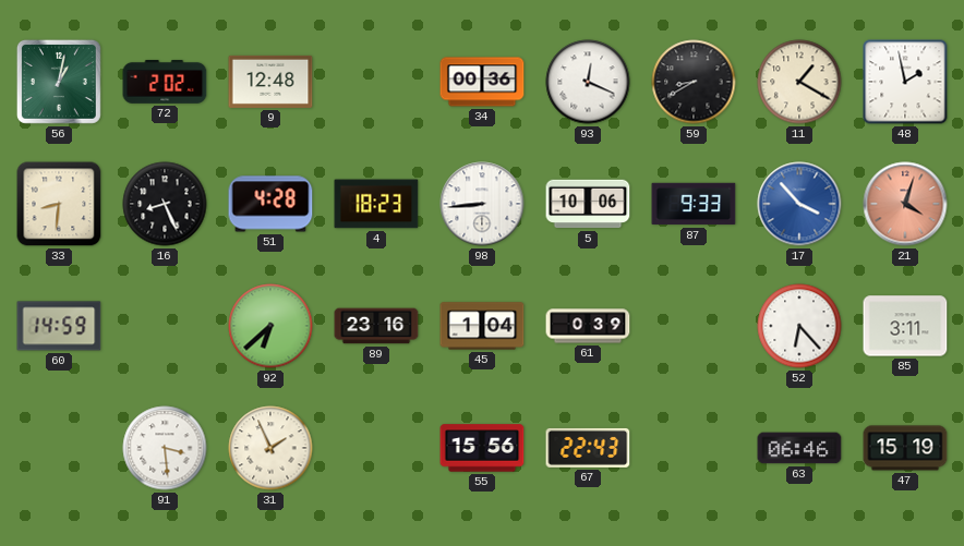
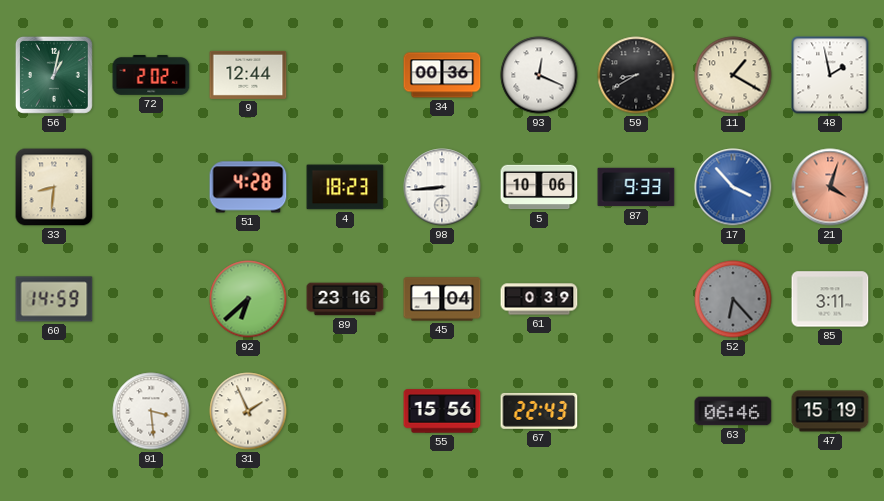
9: 12:48 -> 12:44 (248, 75)
16: 8:26 -> none (165, 204)
52 dial: white -> grey (733, 299)
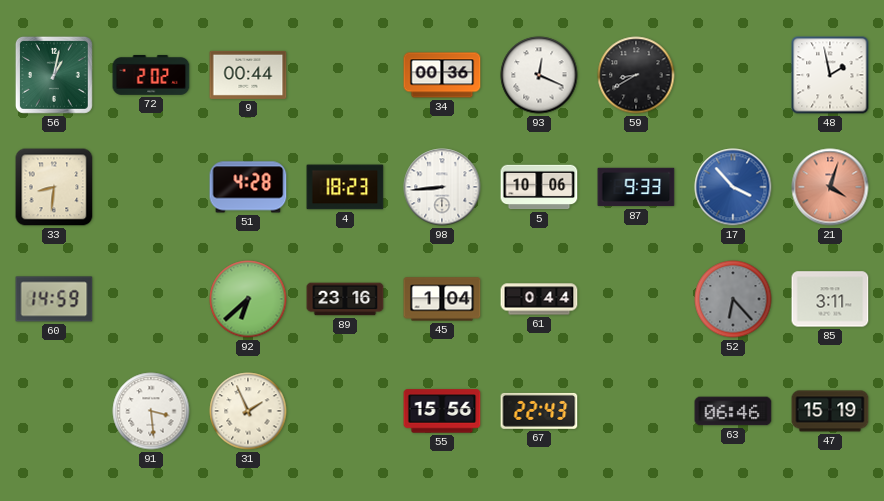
9: 12:44 -> 00:44 (248, 75)
11: 1:20 -> none (733, 75)
61: 0:39 -> 0:44 (539, 299)
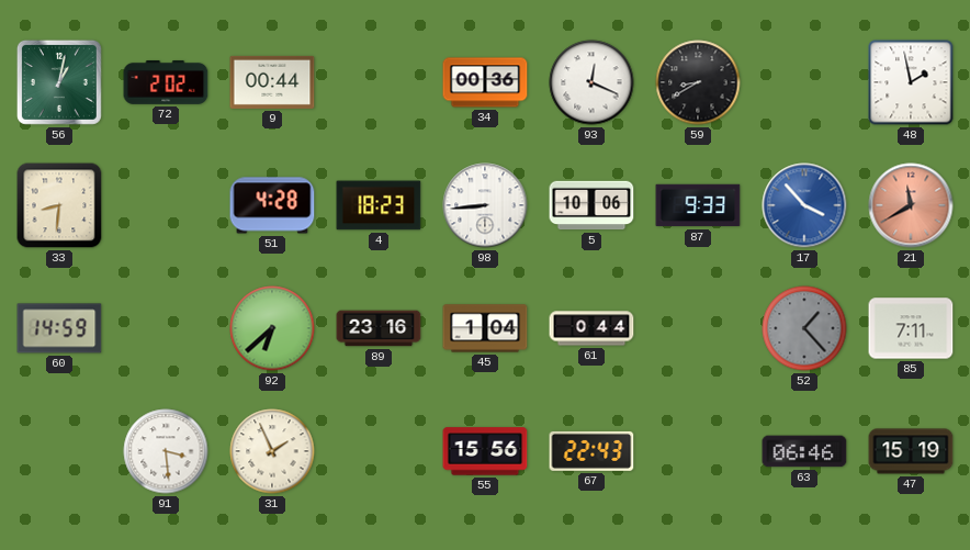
21: 4:03 -> 11:40 (911, 205)
52: 6:23 -> 1:23 (804, 328)
85: 3:11 -> 7:11 (911, 328)
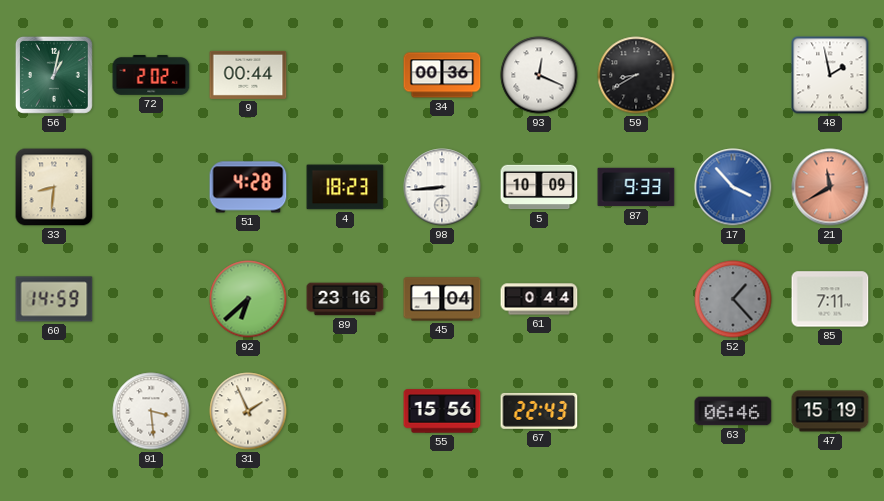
5: 10:06 -> 10:09 (539, 187)
